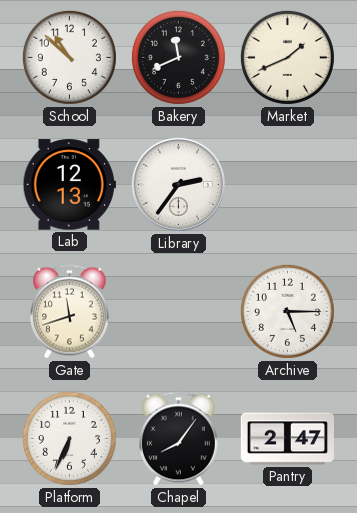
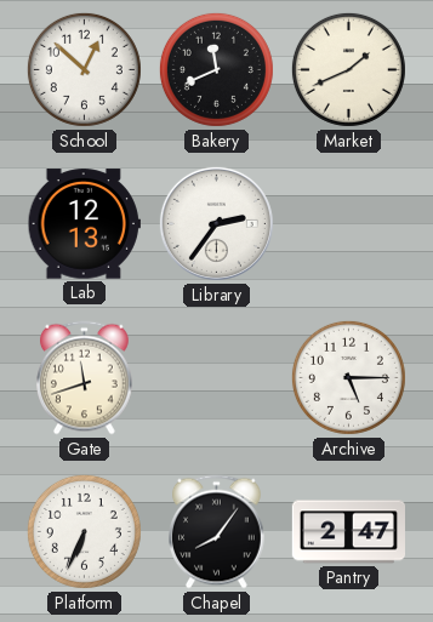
School: 10:52 -> 12:52 (84, 69)
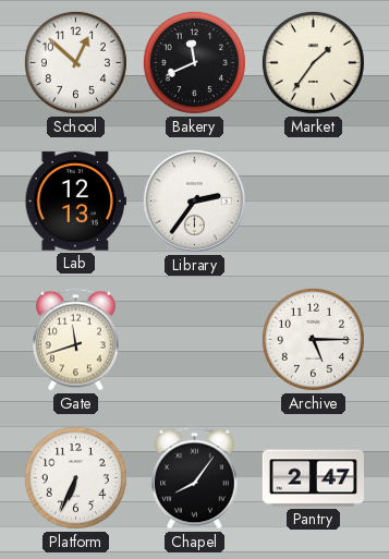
Market: 1:41 -> 1:36 (313, 62)
